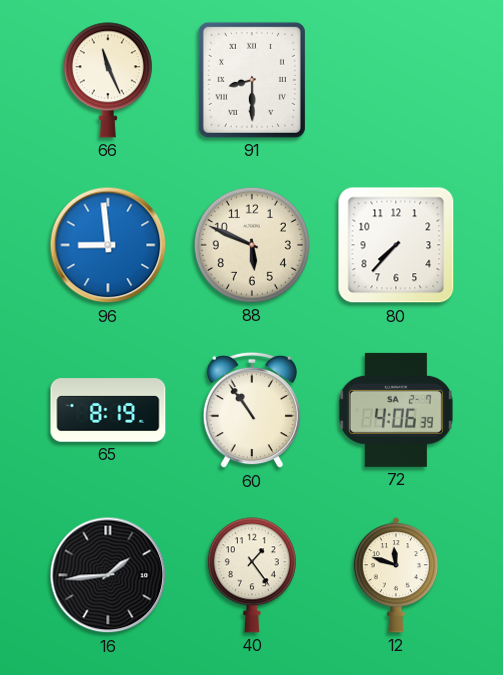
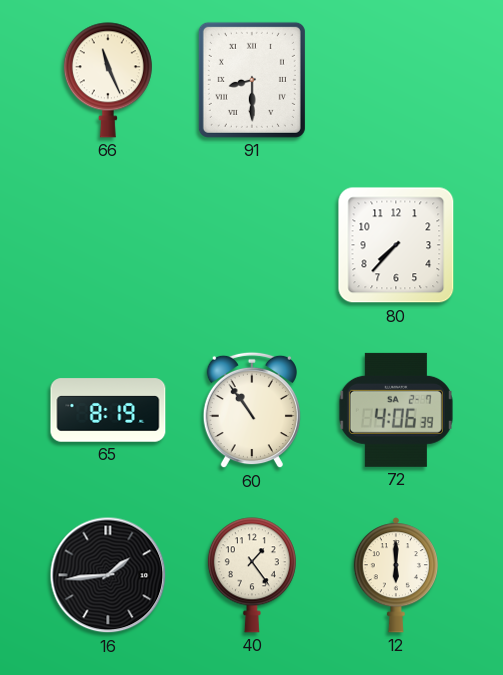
96: 8:59 -> none (108, 245)
88: 5:49 -> none (252, 245)
12: 11:48 -> 6:00 (396, 575)
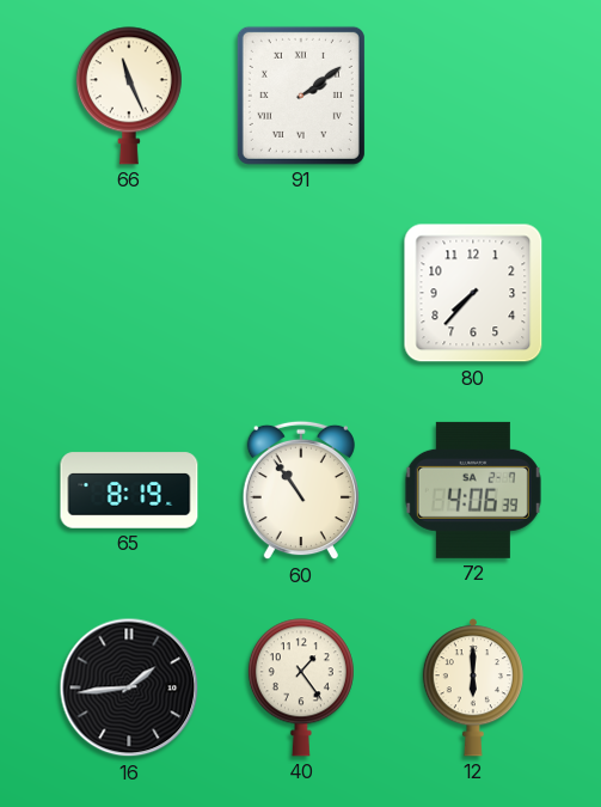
91: 8:30 -> 2:09 (301, 96)
